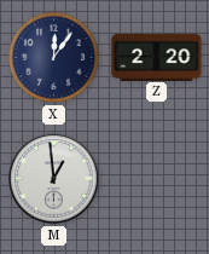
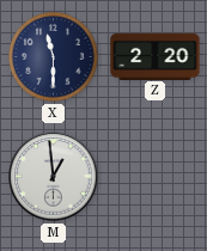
X: 12:06 -> 11:30 (53, 56)
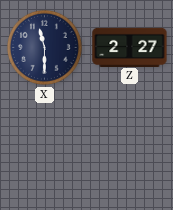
Z: 2:20 -> 2:27 (130, 47)
M: 12:59 -> none (54, 177)
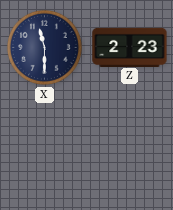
Z: 2:27 -> 2:23 (130, 47)
